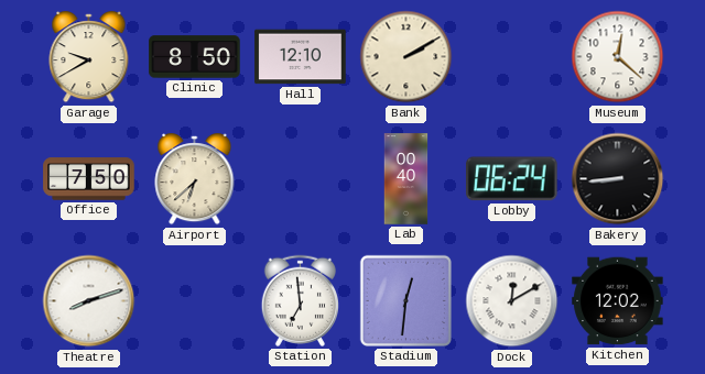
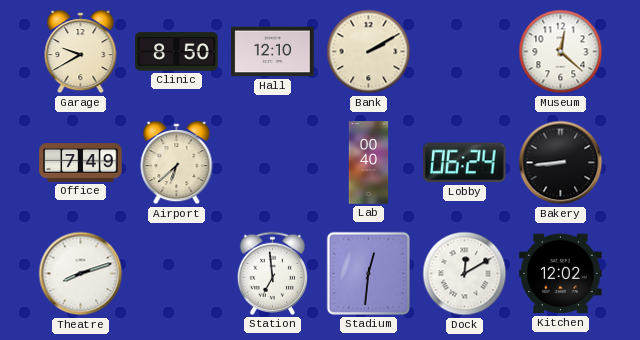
Office: 7:50 -> 7:49 (81, 163)
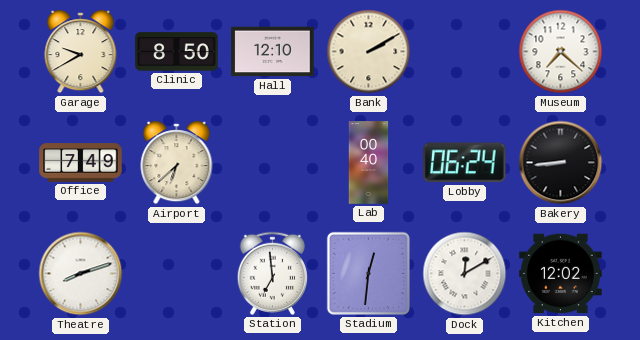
Museum: 12:22 -> 7:22 (561, 52)
